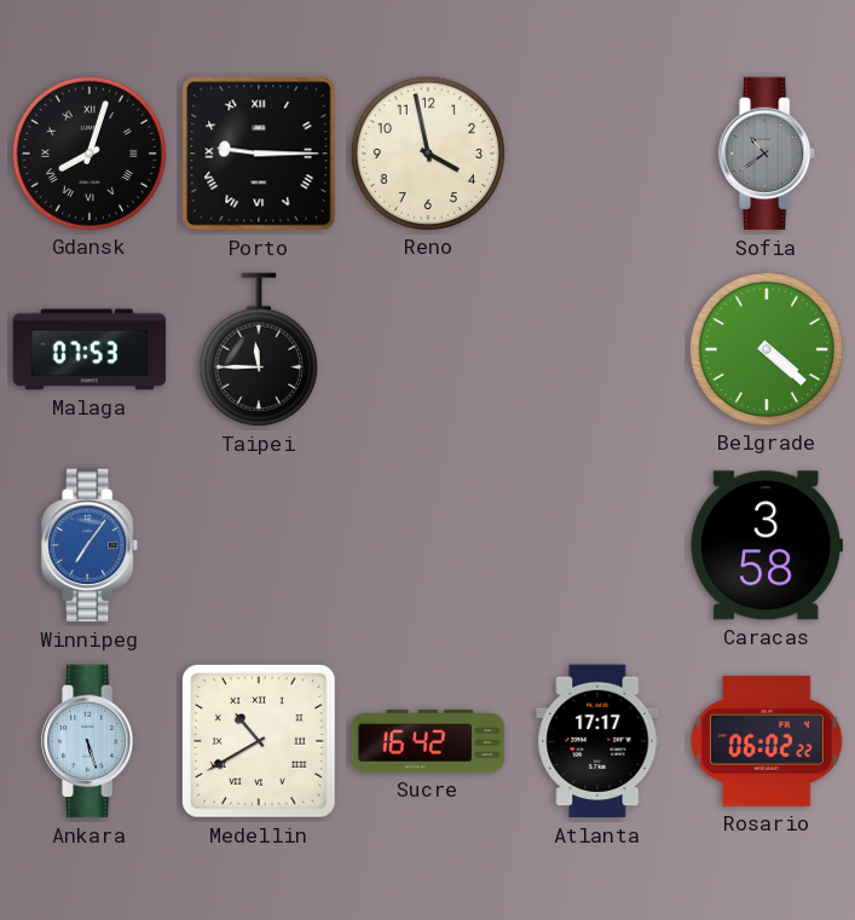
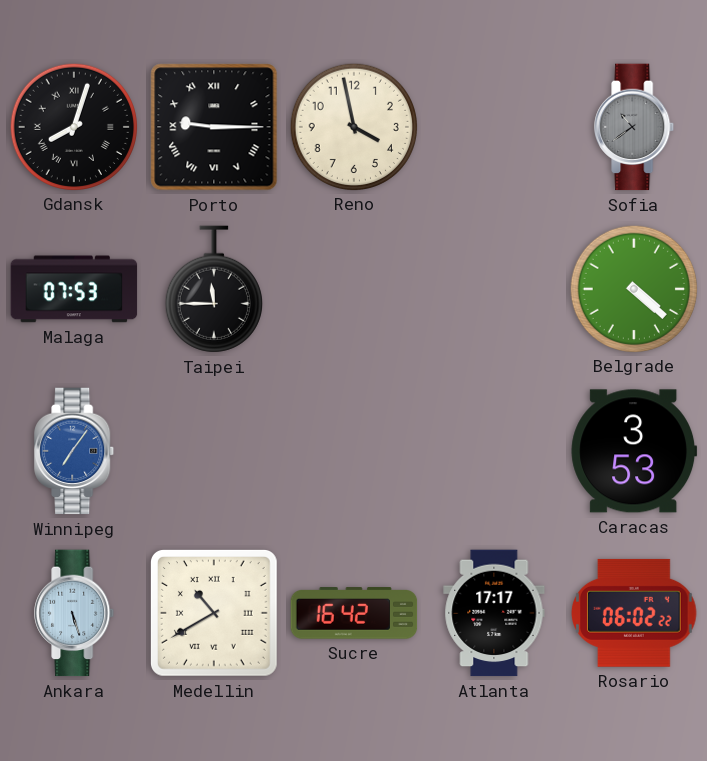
Caracas: 3:58 -> 3:53 (634, 451)
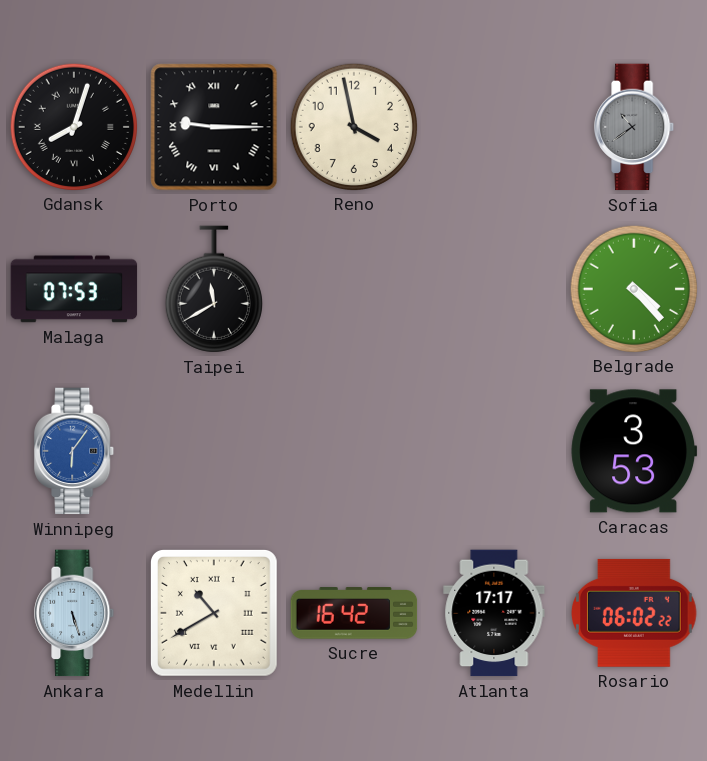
Taipei: 11:45 -> 11:40 (214, 289)
Belgrade: 4:22 -> 4:23 (633, 288)
Winnipeg: 7:06 -> 6:06 (75, 451)
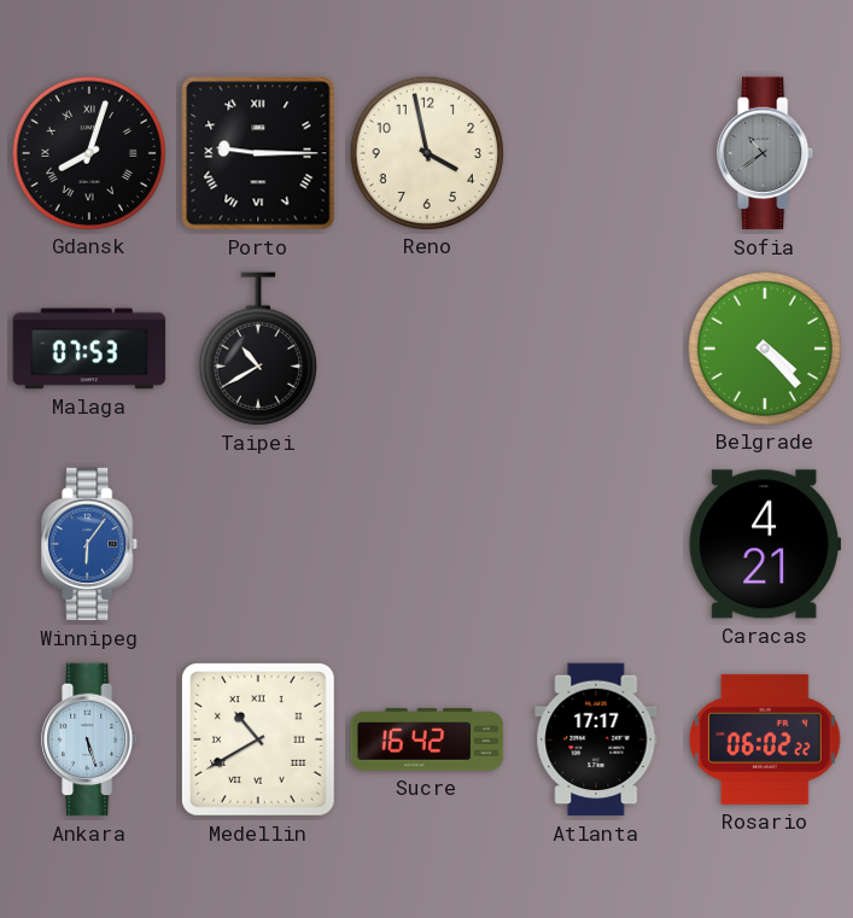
Taipei: 11:40 -> 10:40 (258, 349)
Caracas: 3:53 -> 4:21 (765, 544)
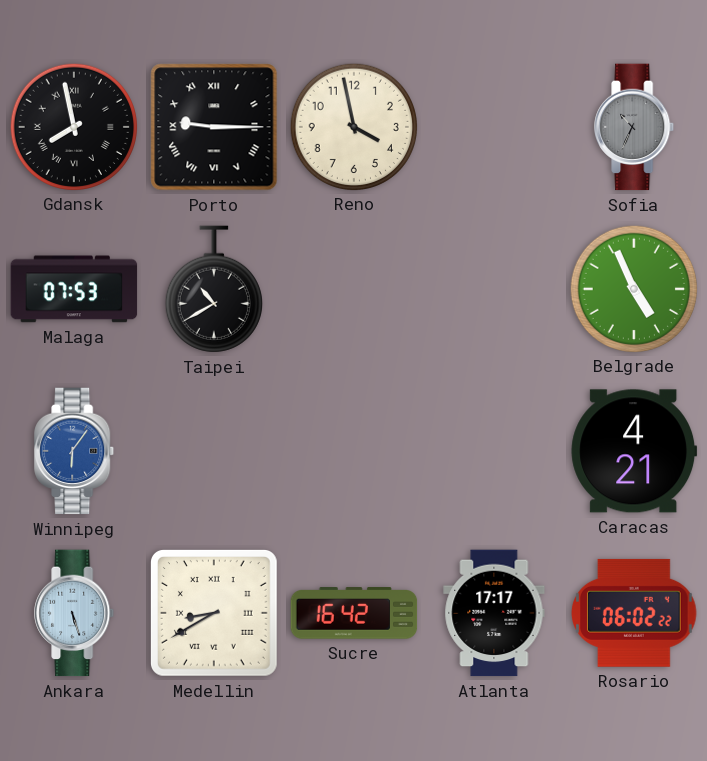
Gdansk: 8:03 -> 7:58 (73, 126)
Sofia: 10:39 -> 10:34 (635, 127)
Belgrade: 4:23 -> 4:56 (633, 288)
Medellin: 10:40 -> 8:40 (214, 613)
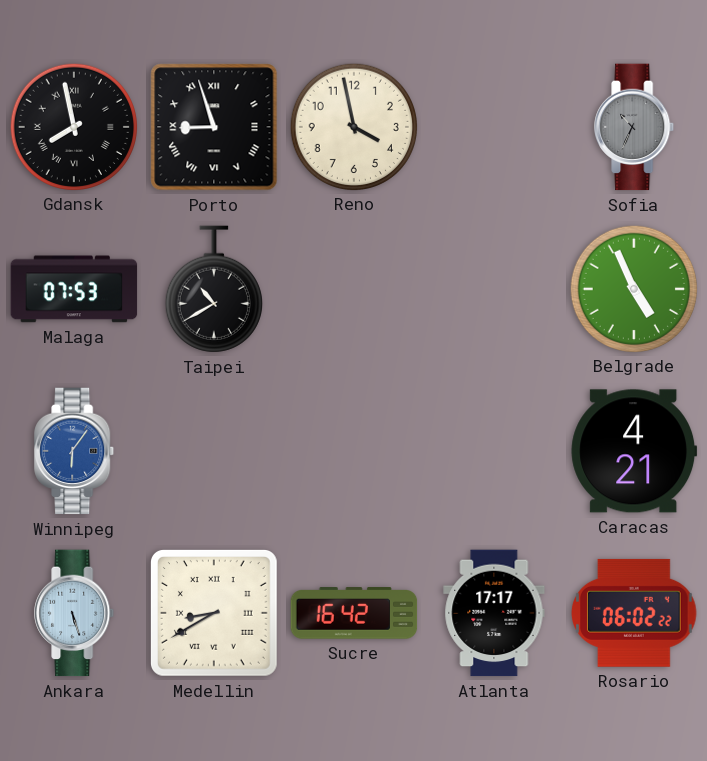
Porto: 9:15 -> 8:57 (214, 127)
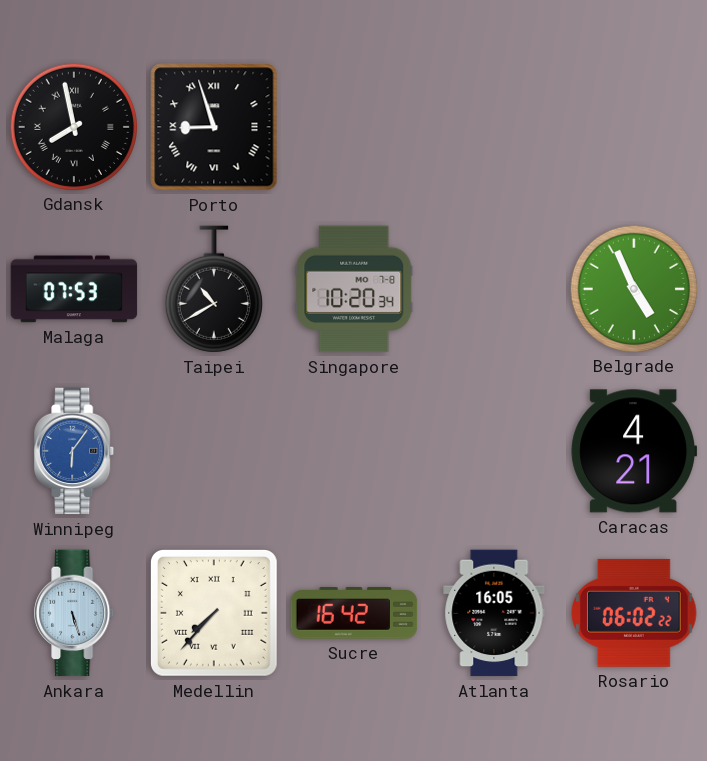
Reno: 3:58 -> none (353, 126)
Sofia: 10:34 -> none (635, 127)
Singapore: none -> 10:20 (354, 289)
Medellin: 8:40 -> 7:37 (214, 613)
Atlanta: 17:17 -> 16:05 (494, 613)
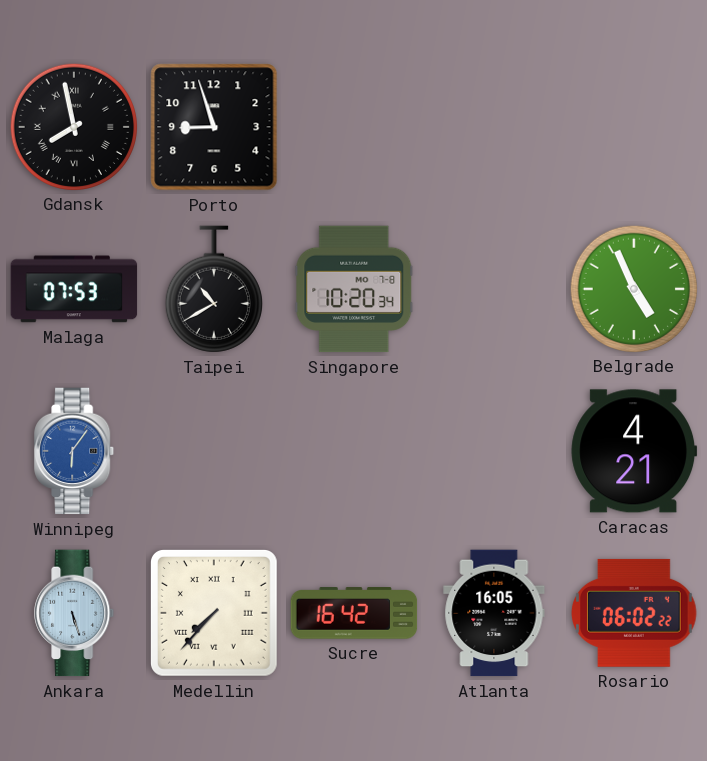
Porto numerals: Roman -> Arabic (214, 127)
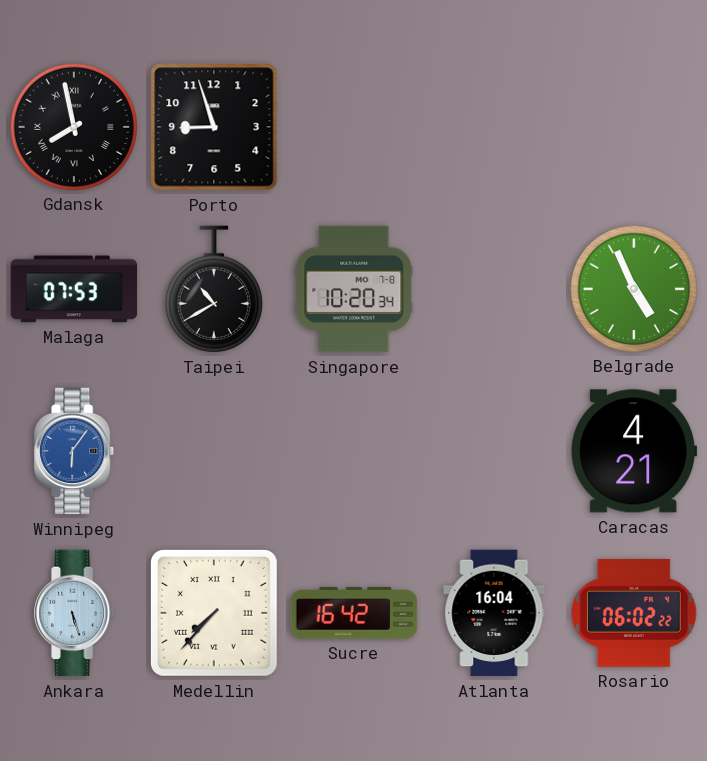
Atlanta: 16:05 -> 16:04 (494, 613)
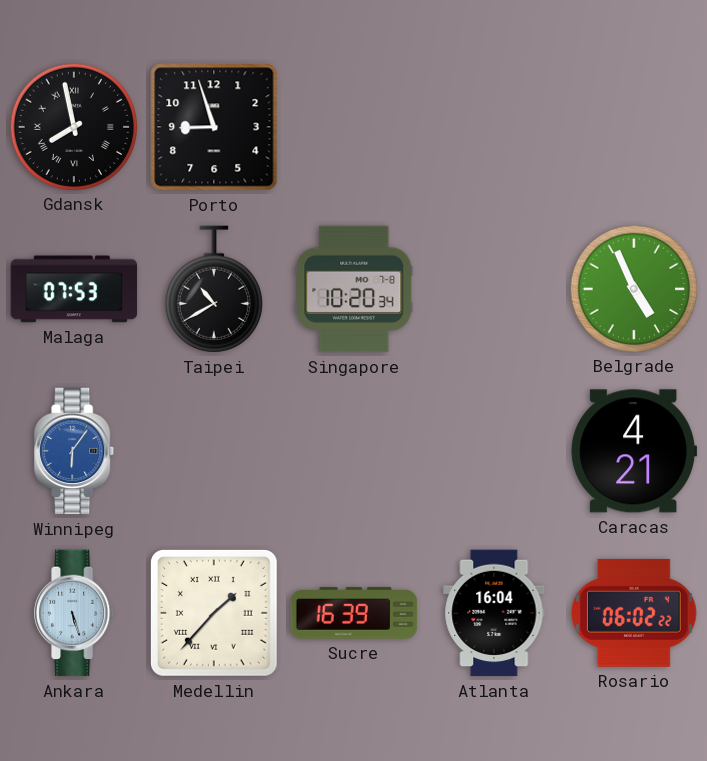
Medellin: 7:37 -> 1:37 (214, 613)
Sucre: 16:42 -> 16:39 (354, 613)
